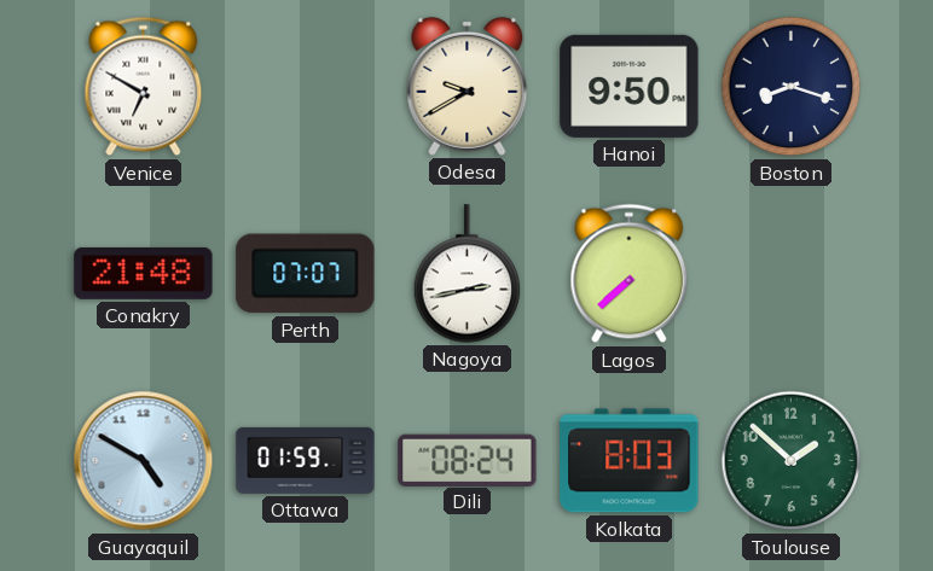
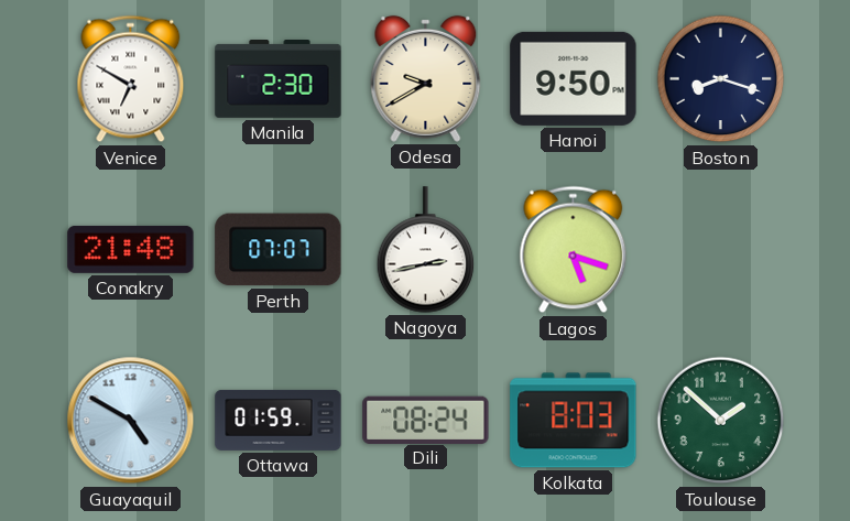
Manila: none -> 2:30 (279, 79)
Lagos: 7:38 -> 5:18 (574, 250)
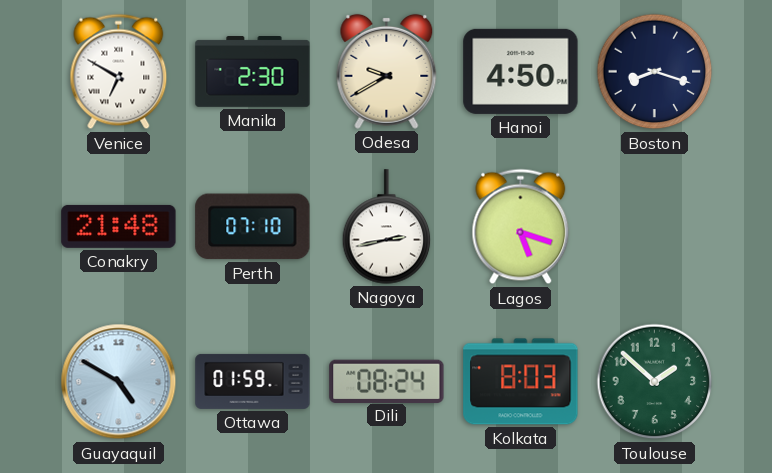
Hanoi: 9:50 -> 4:50 (521, 71)
Perth: 07:07 -> 07:10 (253, 227)
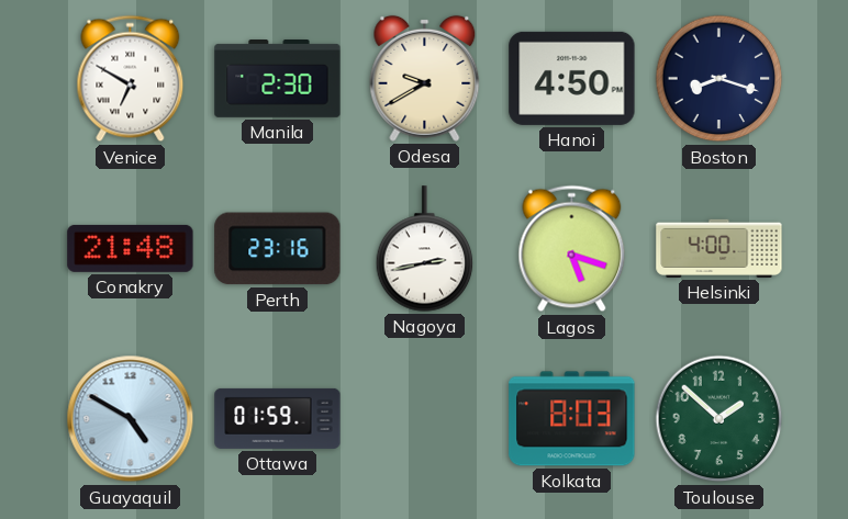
Perth: 07:10 -> 23:16 (278, 249)
Helsinki: none -> 4:00 (719, 248)
Dili: 08:24 -> none (387, 381)
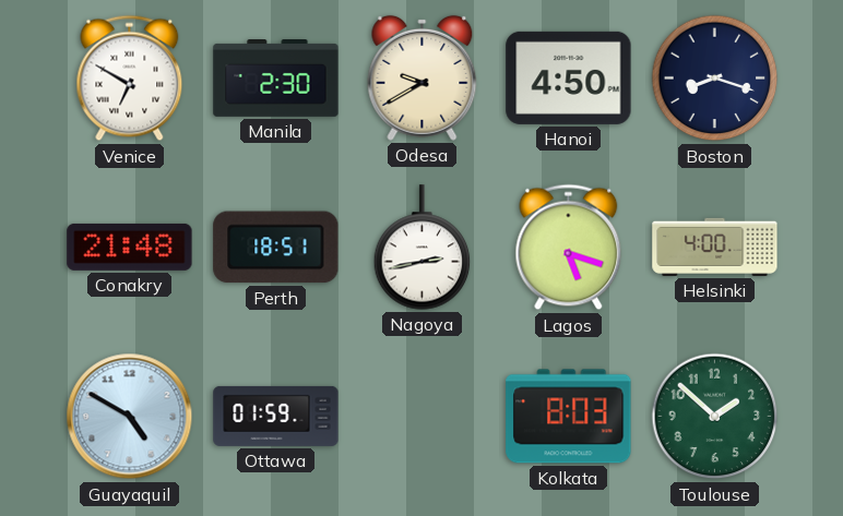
Perth: 23:16 -> 18:51 (276, 248)
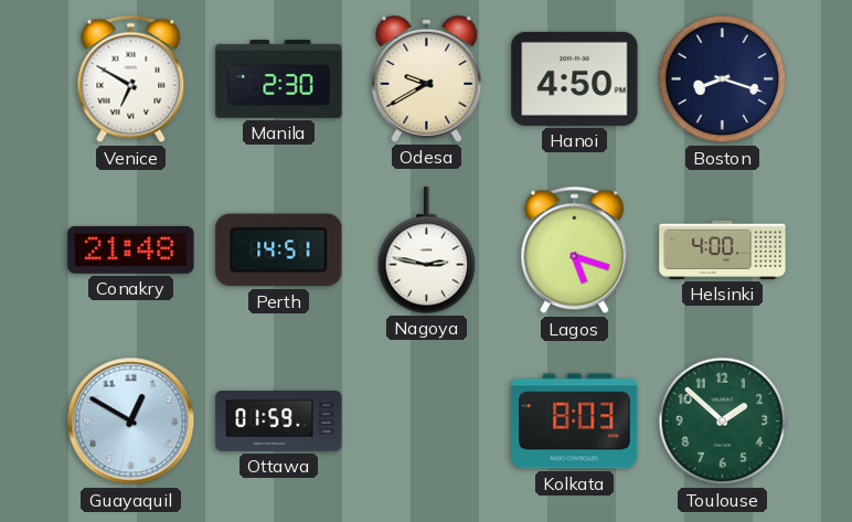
Perth: 18:51 -> 14:51 (279, 251)
Nagoya: 2:43 -> 2:47 (427, 251)
Guayaquil: 4:50 -> 12:50 (131, 422)
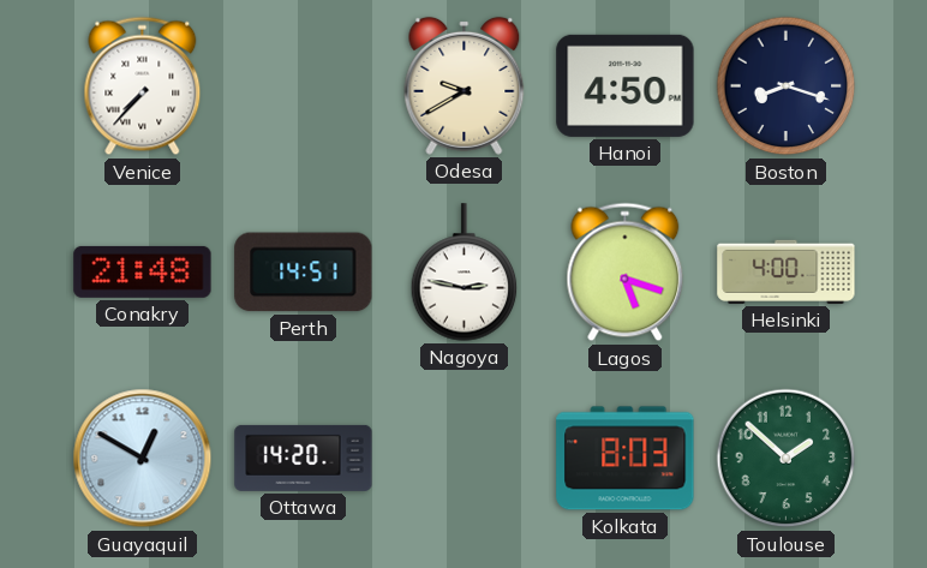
Venice: 6:50 -> 7:37 (143, 86)
Manila: 2:30 -> none (279, 79)
Ottawa: 01:59 -> 14:20 (304, 458)
